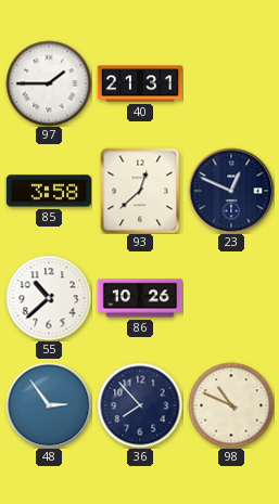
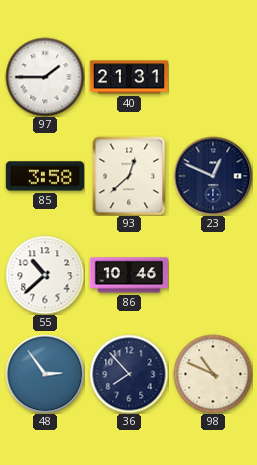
86: 10:26 -> 10:46 (128, 275)
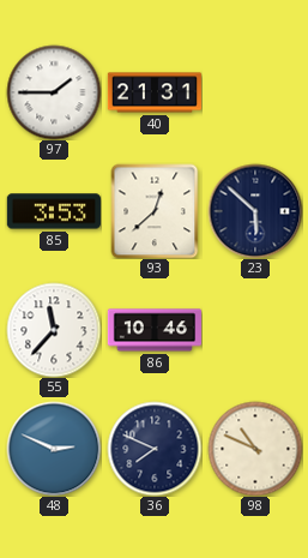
85: 3:58 -> 3:53 (54, 211)
23: 12:49 -> 5:52 (255, 211)
55: 10:38 -> 11:37 (54, 330)
48: 2:54 -> 2:49 (54, 449)
36: 7:53 -> 7:49 (155, 449)
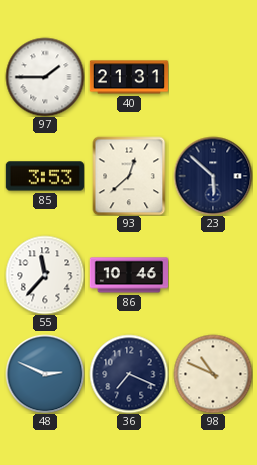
36: 7:49 -> 7:19 (129, 374)
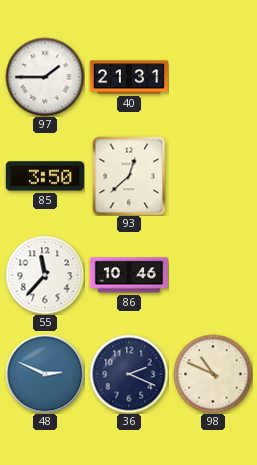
85: 3:53 -> 3:50 (45, 176)
23: 5:52 -> none (213, 176)
36: 7:19 -> 2:19 (129, 374)
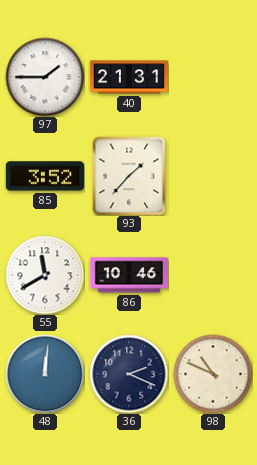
85: 3:50 -> 3:52 (45, 176)
93: 12:38 -> 1:37 (129, 176)
55: 11:37 -> 11:40 (45, 275)
48: 2:49 -> 12:01 (45, 374)
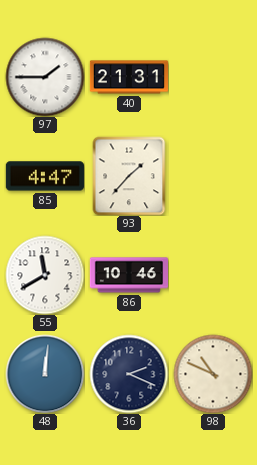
85: 3:52 -> 4:47 (45, 176)
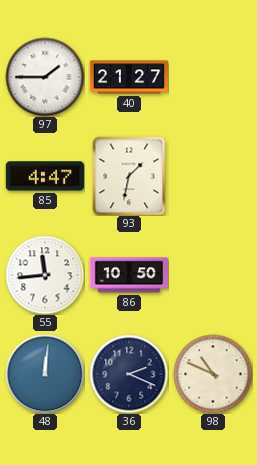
40: 21:31 -> 21:27 (128, 77)
93: 1:37 -> 1:32 (129, 176)
55: 11:40 -> 11:44 (45, 275)
86: 10:46 -> 10:50 (128, 275)
